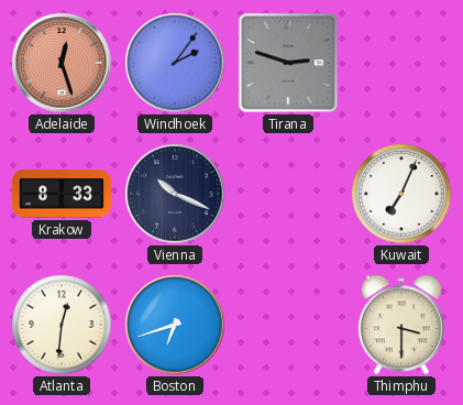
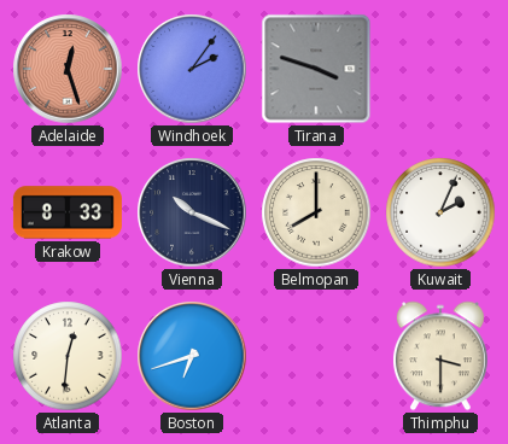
Tirana: 2:48 -> 3:48 (316, 69)
Belmopan: none -> 8:00 (316, 212)
Kuwait: 7:04 -> 2:04 (440, 212)
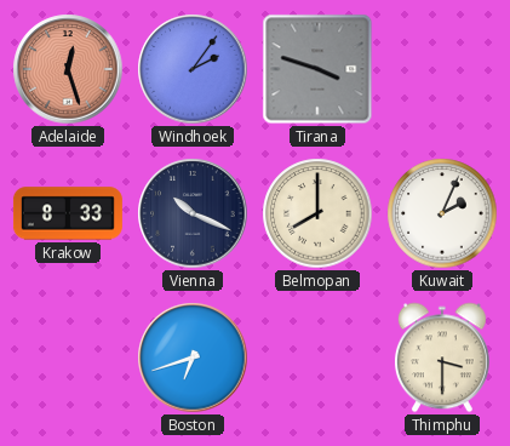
Atlanta: 12:31 -> none (68, 356)
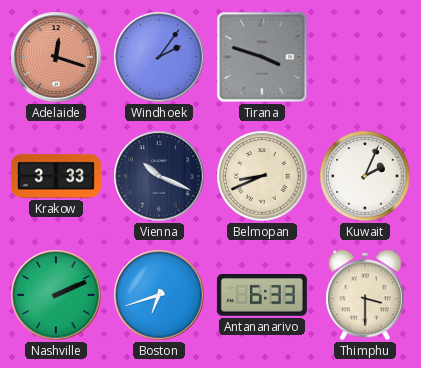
Adelaide: 12:27 -> 12:18 (56, 57)
Krakow: 8:33 -> 3:33 (56, 176)
Belmopan: 8:00 -> 8:41 (262, 176)
Nashville: none -> 2:11 (56, 295)
Antananarivo: none -> 6:33 (262, 296)
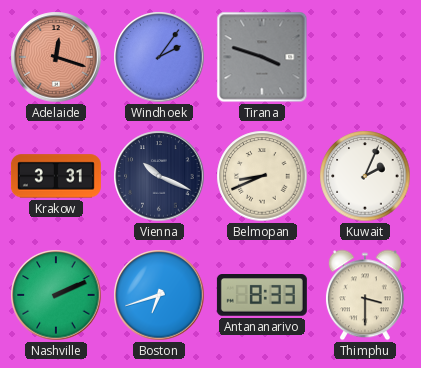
Krakow: 3:33 -> 3:31 (56, 176)
Antananarivo: 6:33 -> 8:33 (262, 296)
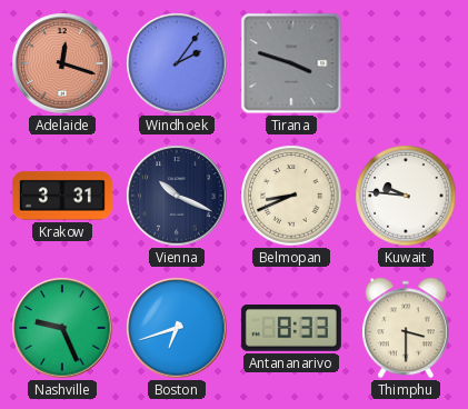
Kuwait: 2:04 -> 9:46 (406, 196)
Nashville: 2:11 -> 9:26 (62, 328)
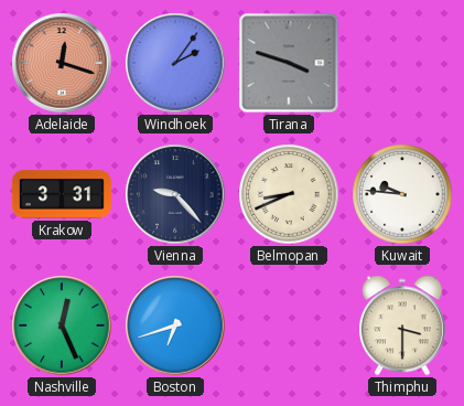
Vienna: 10:19 -> 9:23 (175, 194)
Nashville: 9:26 -> 12:26 (62, 325)
Antananarivo: 8:33 -> none (291, 329)
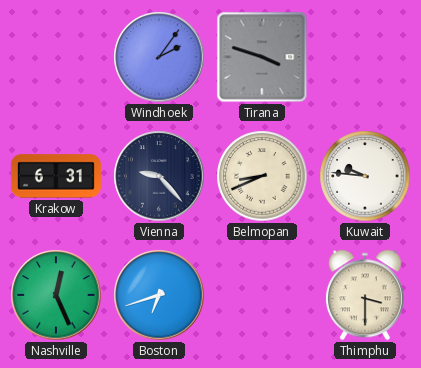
Adelaide: 12:18 -> none (62, 63)
Krakow: 3:31 -> 6:31 (56, 176)
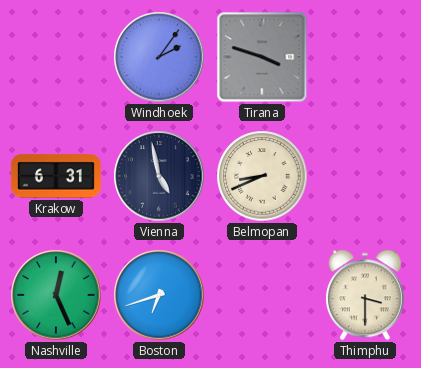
Vienna: 9:23 -> 4:58 (159, 176)
Kuwait: 9:46 -> none (365, 176)
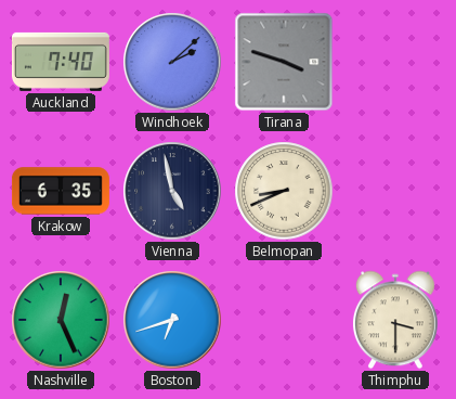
Auckland: none -> 7:40 (61, 62)
Windhoek: 2:06 -> 2:08 (172, 62)
Krakow: 6:31 -> 6:35 (61, 191)
